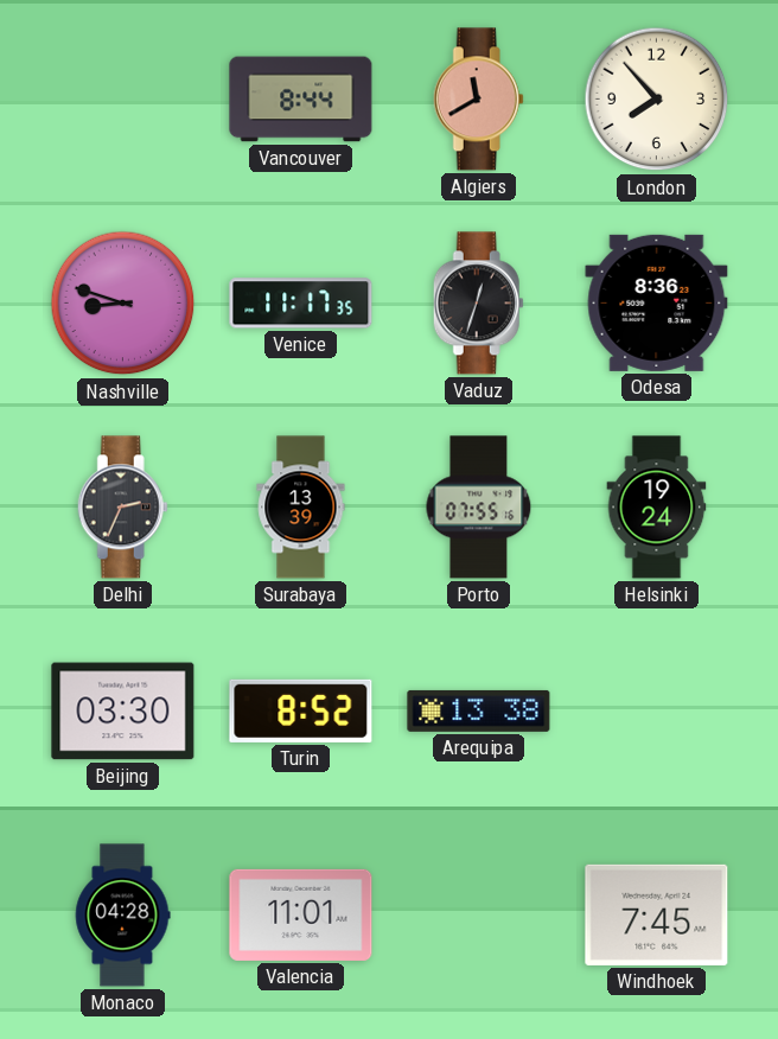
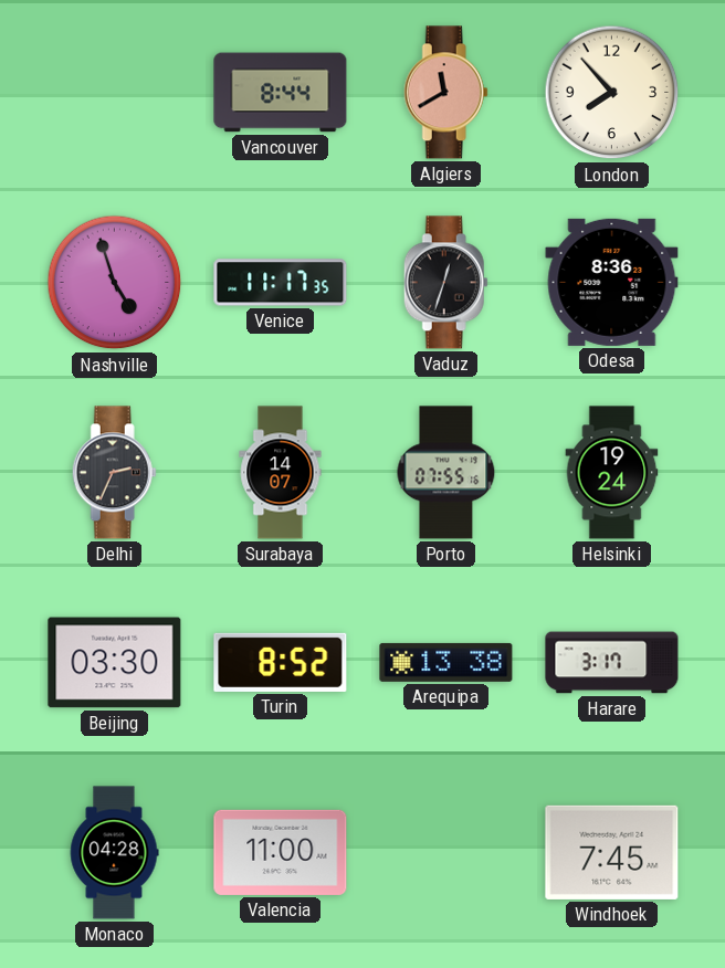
Nashville: 8:48 -> 4:57 (115, 283)
Surabaya: 13:39 -> 14:07 (281, 473)
Harare: none -> 3:17 (612, 663)
Valencia: 11:01 -> 11:00 (281, 852)
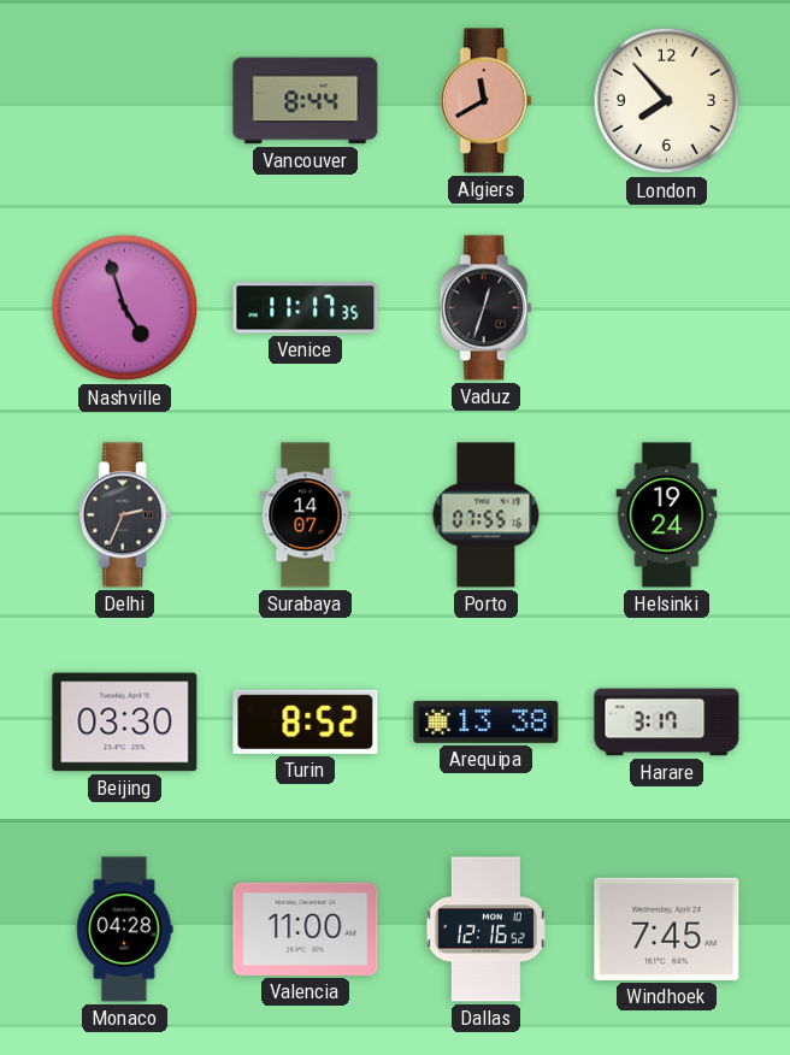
Odesa: 8:36 -> none (612, 282)
Dallas: none -> 12:16 (485, 930)
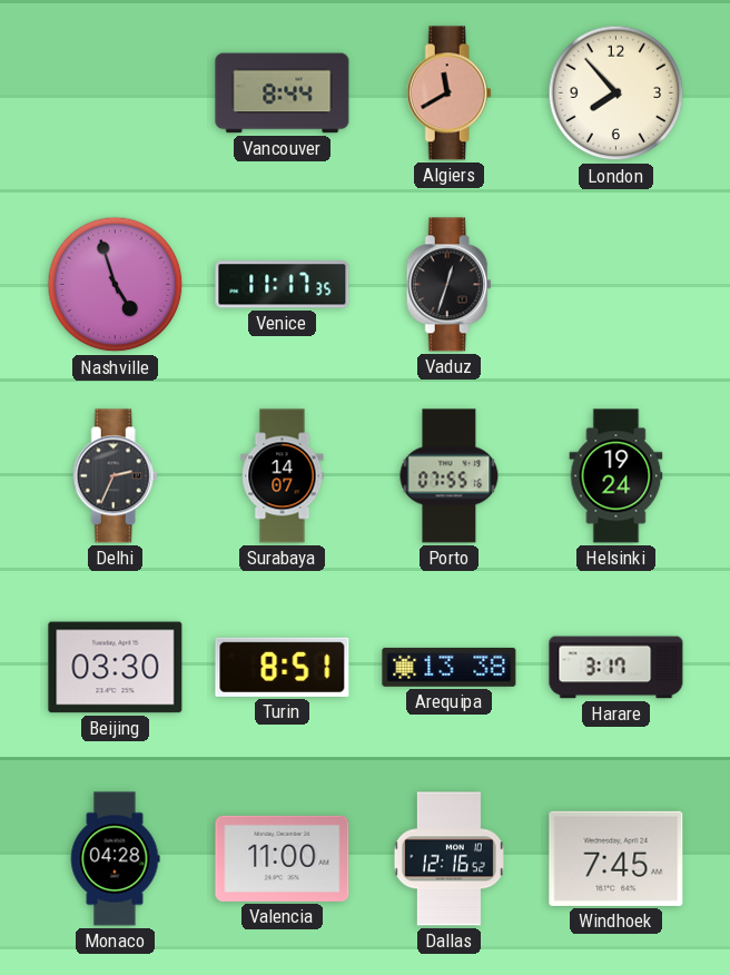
Turin: 8:52 -> 8:51 (283, 667)
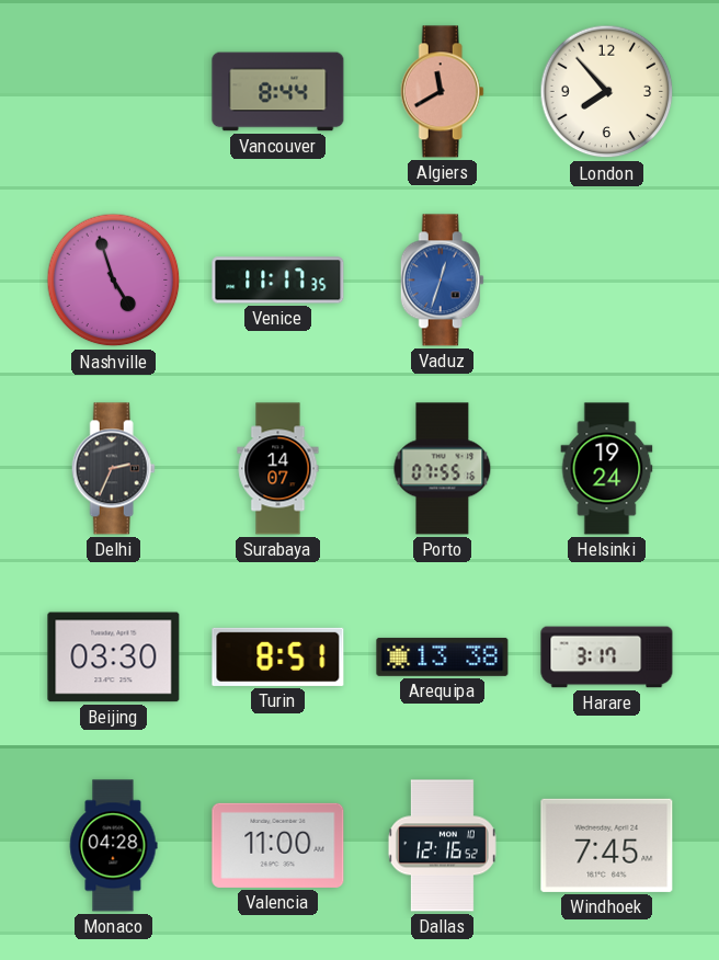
Vaduz dial: black -> blue (442, 281)
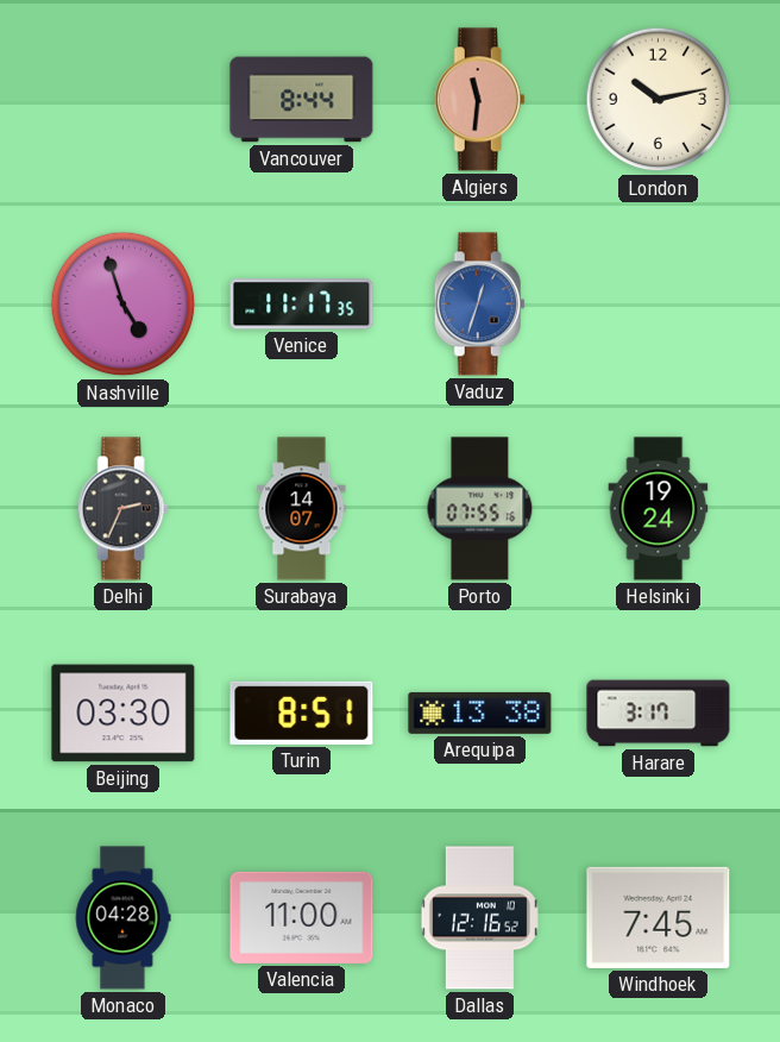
Algiers: 11:40 -> 11:31 (479, 100)
London: 7:53 -> 10:13 (659, 100)
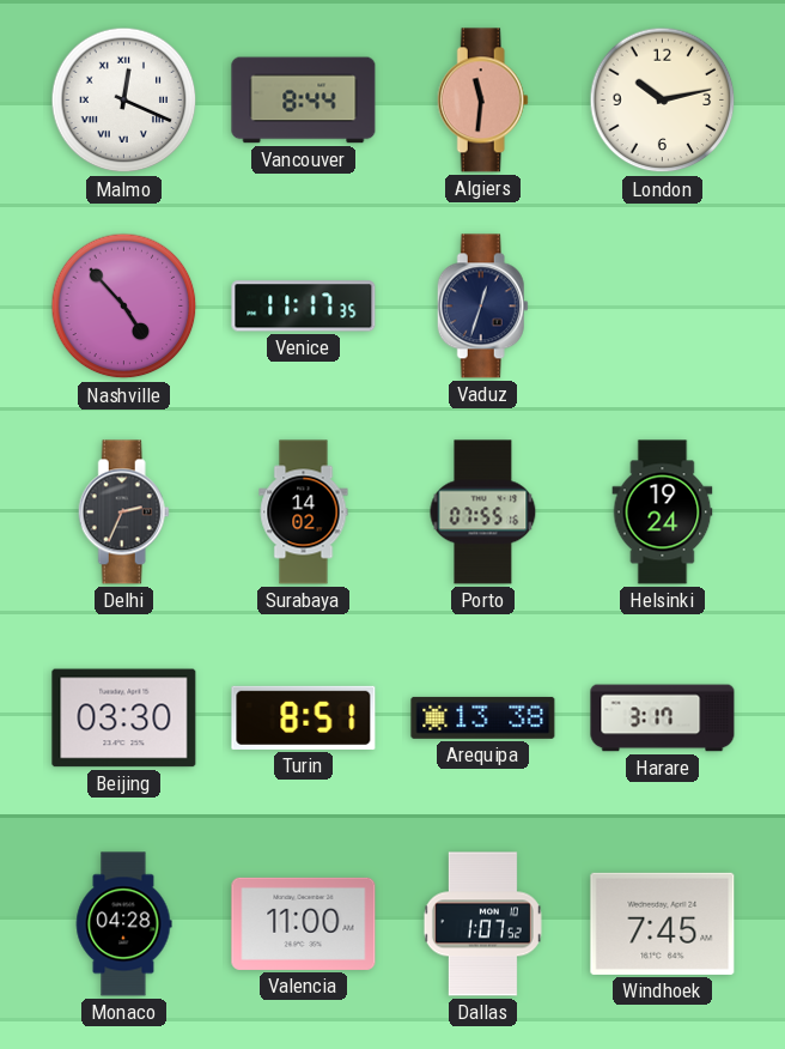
Malmo: none -> 12:19 (124, 101)
Nashville: 4:57 -> 4:53 (124, 307)
Vaduz dial: blue -> navy (482, 307)
Surabaya: 14:07 -> 14:02 (304, 513)
Dallas: 12:16 -> 1:07 (482, 924)
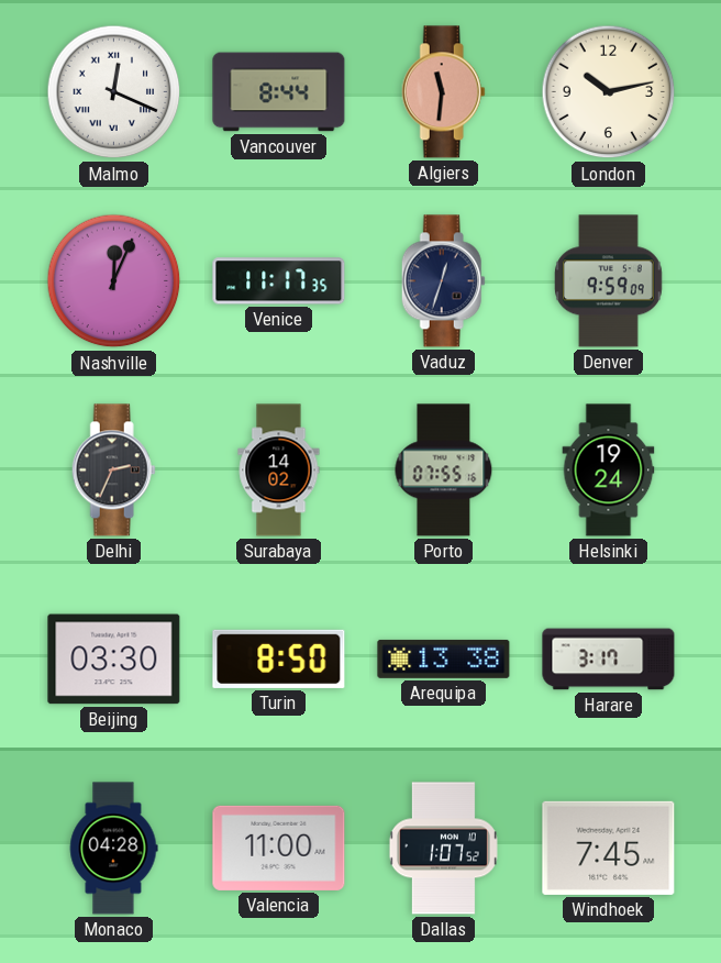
Nashville: 4:53 -> 12:04 (114, 281)
Denver: none -> 9:59 (609, 281)
Turin: 8:51 -> 8:50 (279, 658)
